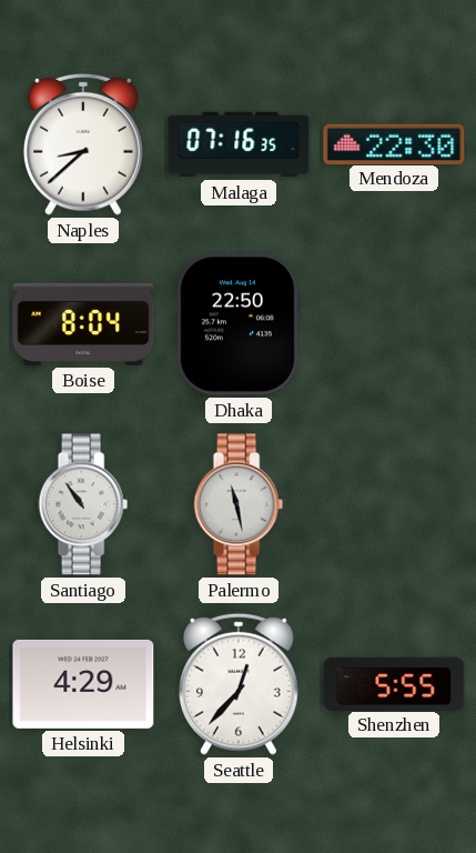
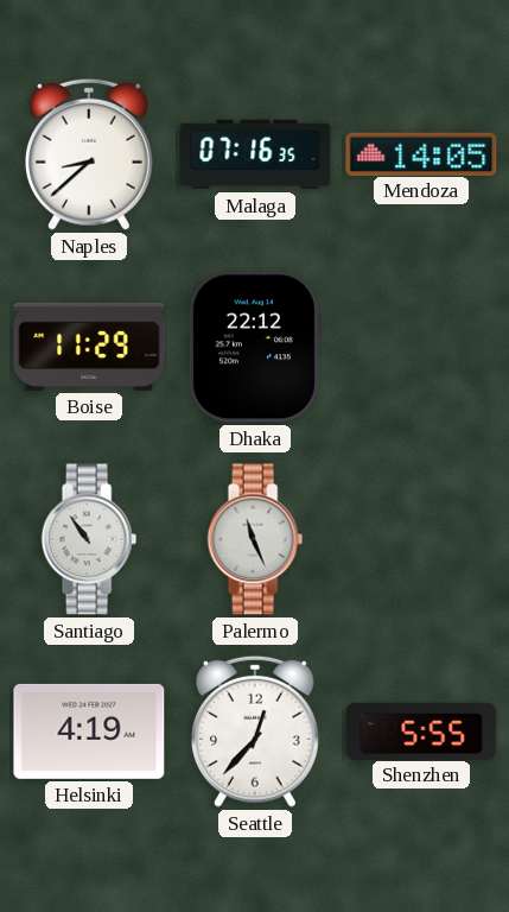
Mendoza: 22:30 -> 14:05 (421, 153)
Boise: 8:04 -> 11:29 (89, 347)
Dhaka: 22:50 -> 22:12 (254, 347)
Palermo: 11:28 -> 11:26 (255, 539)
Helsinki: 4:29 -> 4:19 (89, 731)
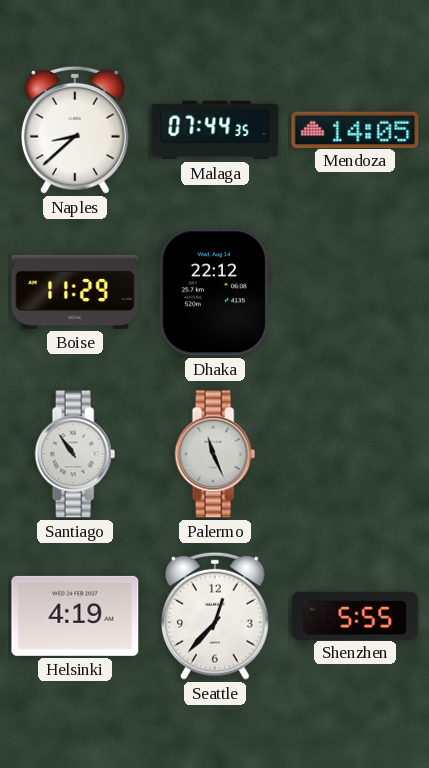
Malaga: 07:16 -> 07:44 (215, 130)
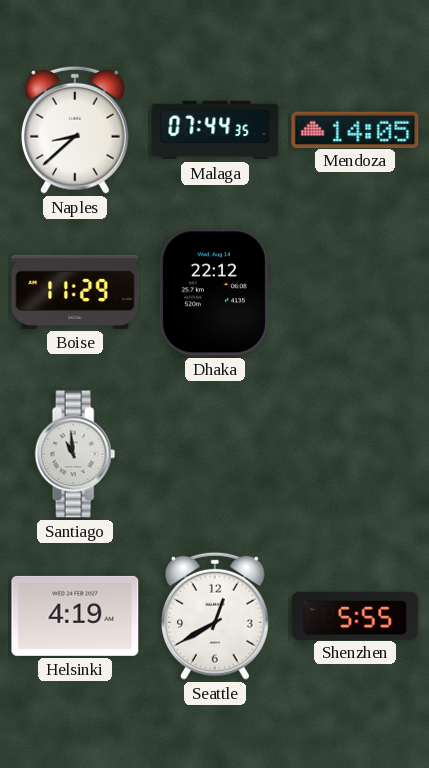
Santiago: 10:54 -> 10:59 (75, 454)
Palermo: 11:26 -> none (215, 454)
Seattle: 12:37 -> 12:40 (216, 616)
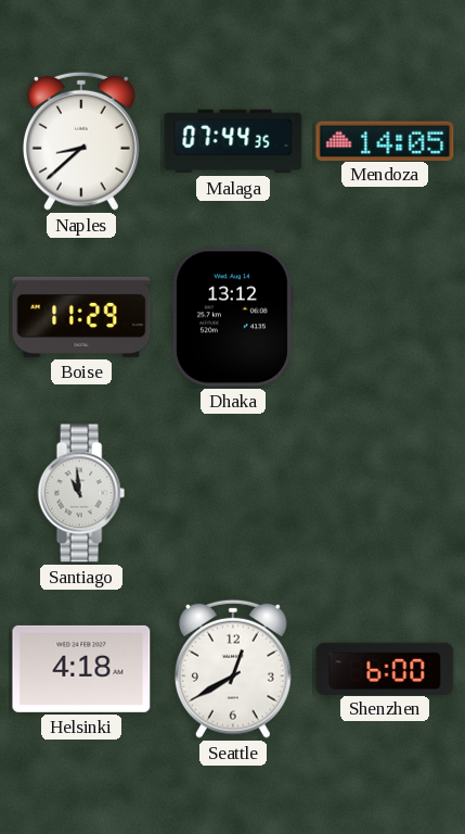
Dhaka: 22:12 -> 13:12 (232, 317)
Helsinki: 4:19 -> 4:18 (81, 669)
Shenzhen: 5:55 -> 6:00 (385, 668)
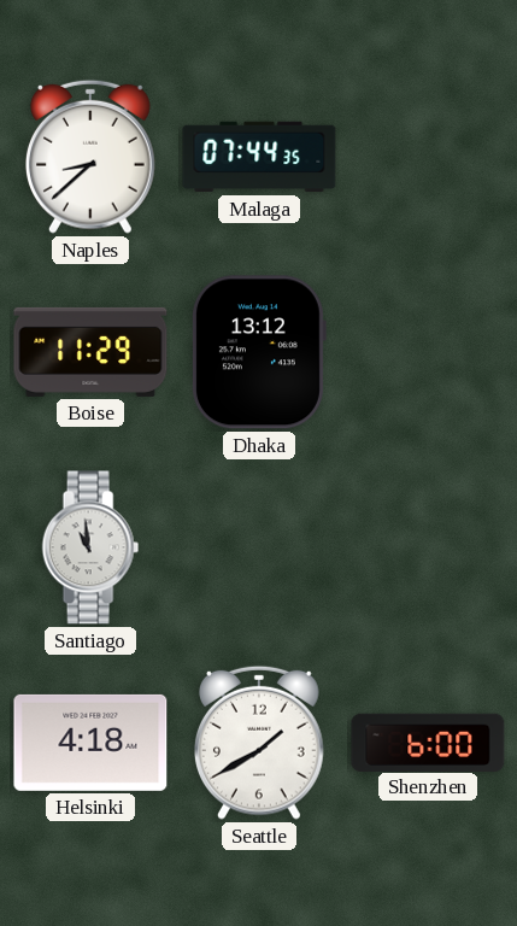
Mendoza: 14:05 -> none (385, 140)
Seattle: 12:40 -> 1:40 (260, 743)
